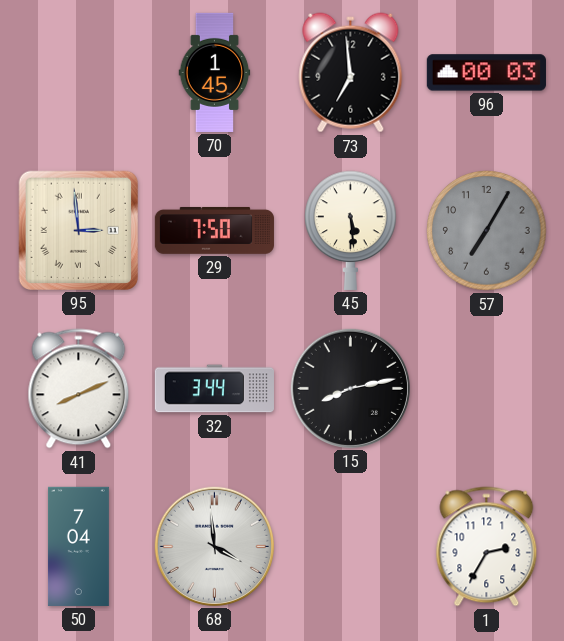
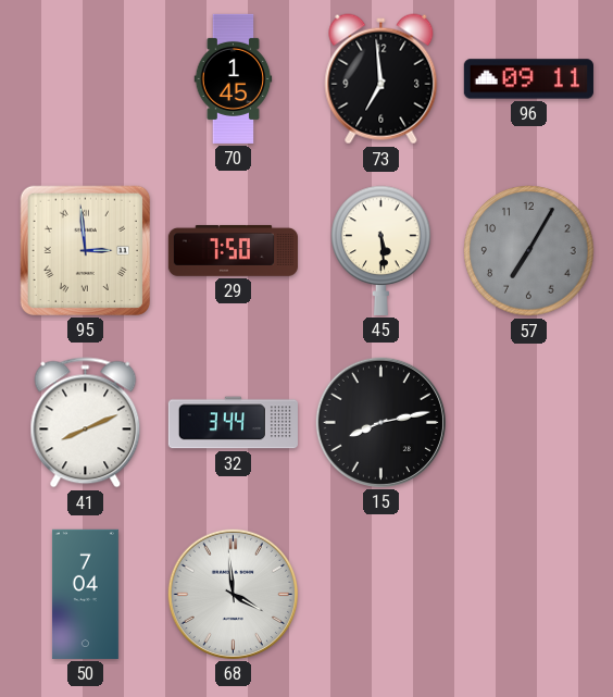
96: 00:03 -> 09:11 (528, 79)
1: 2:35 -> none (487, 547)
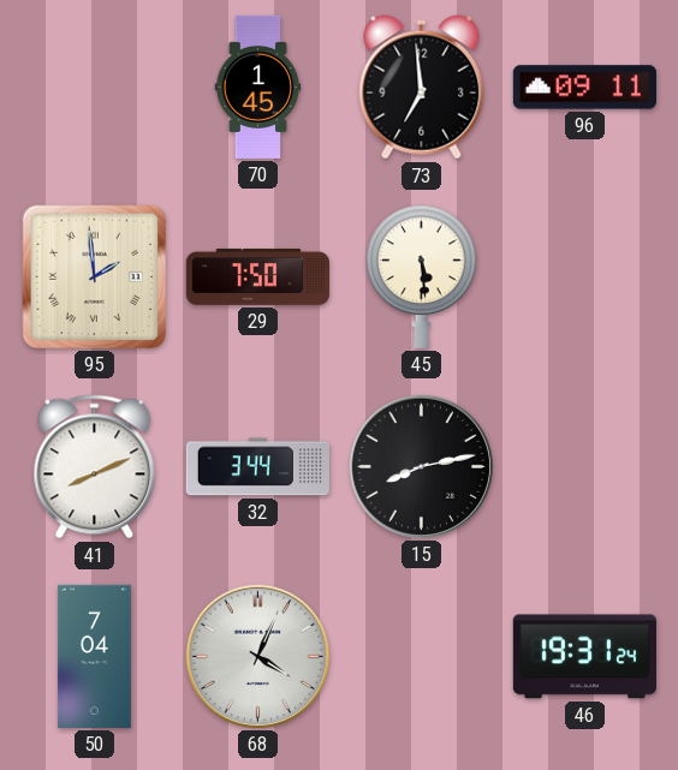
95: 2:59 -> 1:59 (94, 276)
57: 7:05 -> none (529, 251)
68: 3:59 -> 4:04 (257, 656)
46: none -> 19:31 (584, 657)
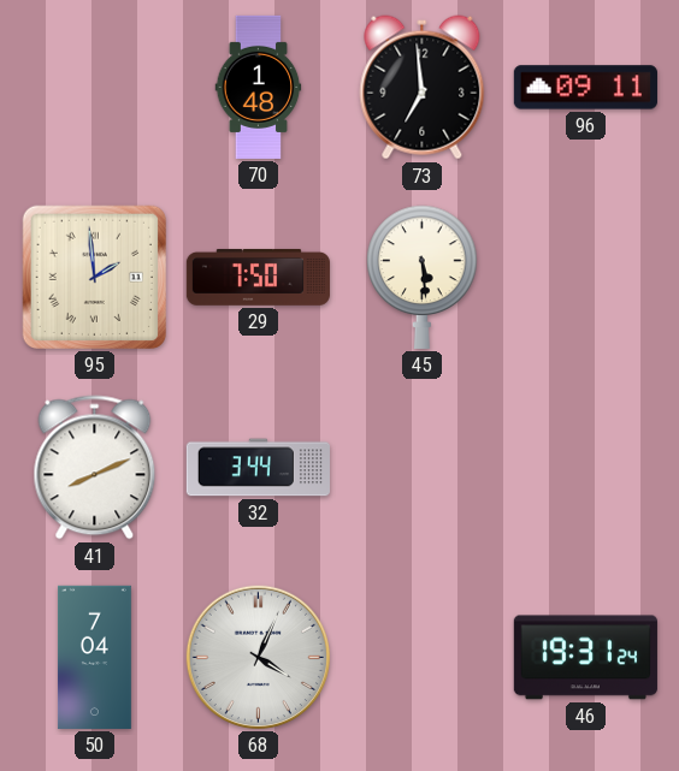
70: 1:45 -> 1:48 (259, 87)
15: 8:13 -> none (421, 466)
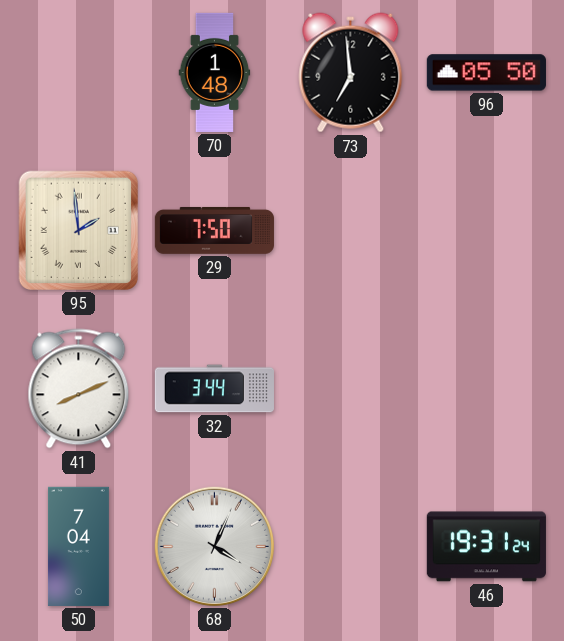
96: 09:11 -> 05:50 (486, 73)
45: 5:29 -> none (423, 277)
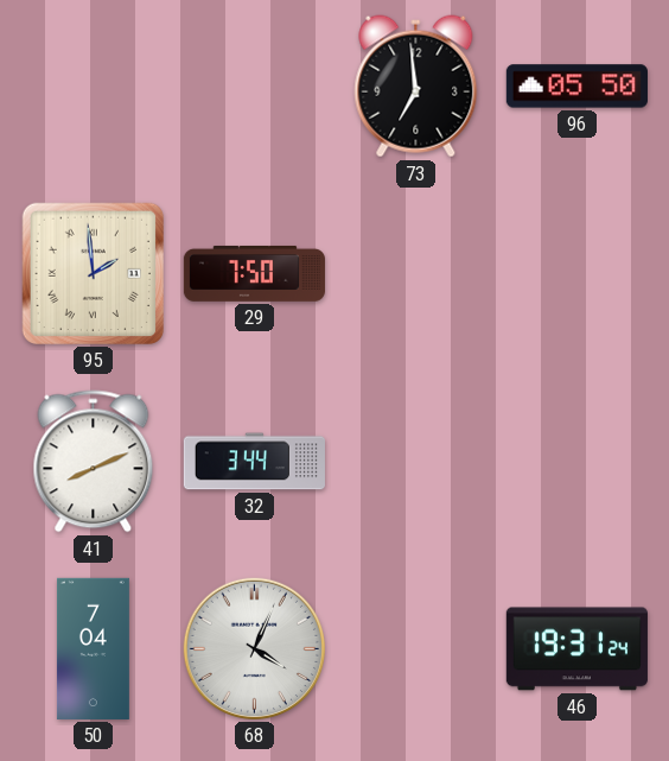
70: 1:48 -> none (215, 72)
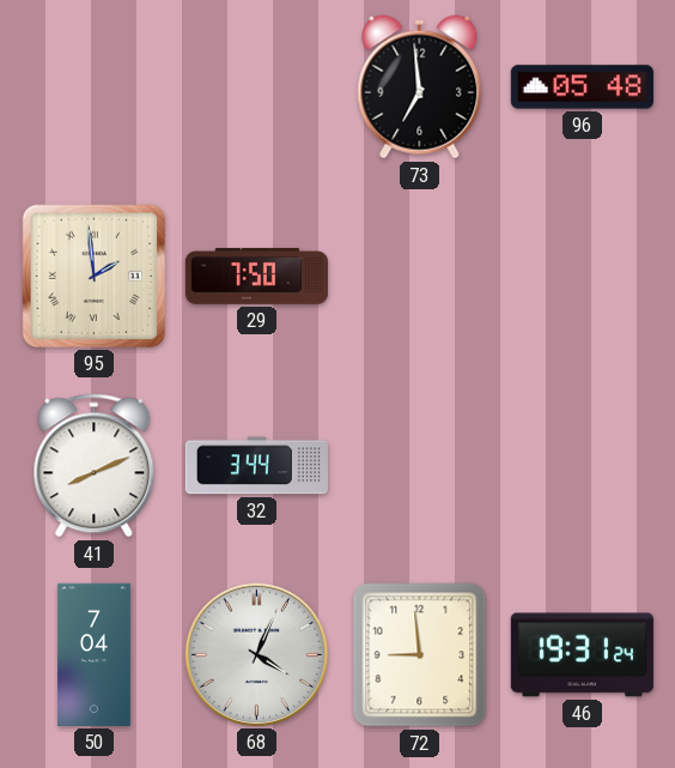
96: 05:50 -> 05:48 (582, 87)
72: none -> 8:59 (420, 655)
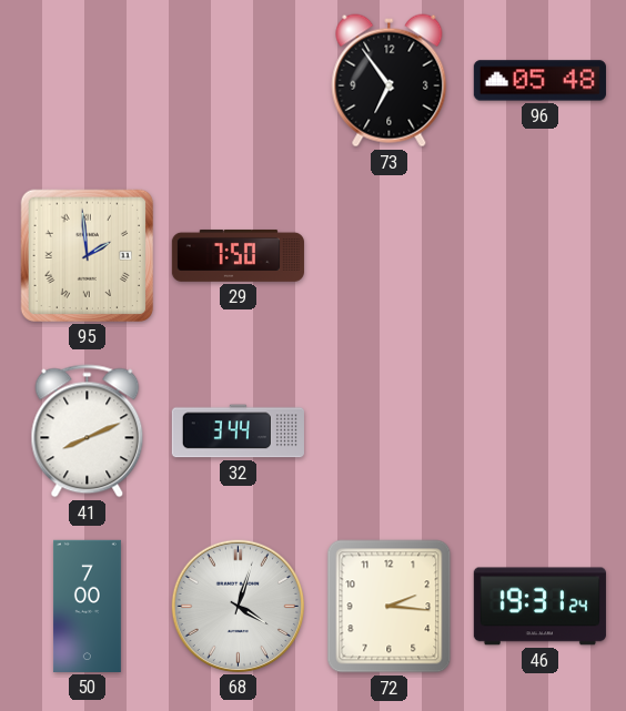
73: 6:59 -> 6:54 (390, 81)
50: 7:04 -> 7:00 (87, 606)
68: 4:04 -> 4:03 (238, 606)
72: 8:59 -> 2:16 (390, 607)
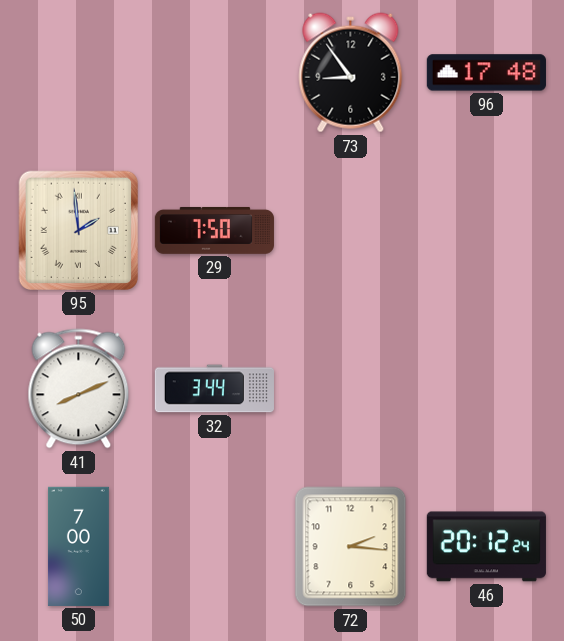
73: 6:54 -> 8:54 (351, 73)
96: 05:48 -> 17:48 (486, 73)
68: 4:03 -> none (238, 606)
46: 19:31 -> 20:12 (486, 547)
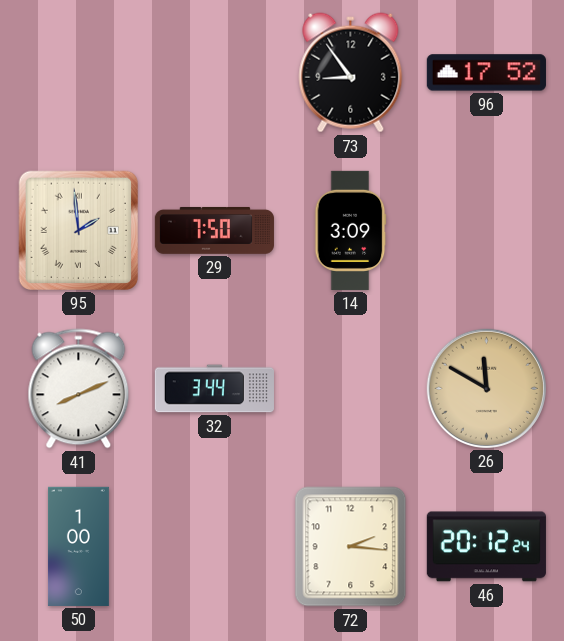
96: 17:48 -> 17:52 (486, 73)
14: none -> 3:09 (350, 230)
26: none -> 11:50 (486, 388)
50: 7:00 -> 1:00 (78, 546)
